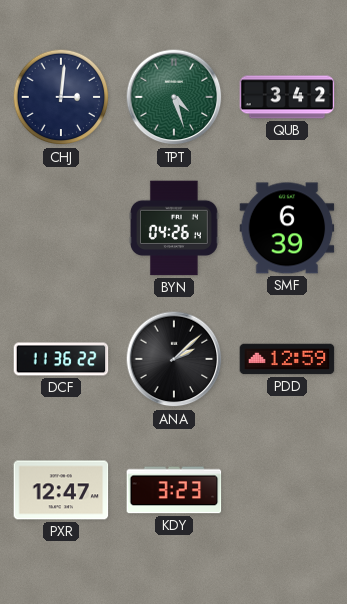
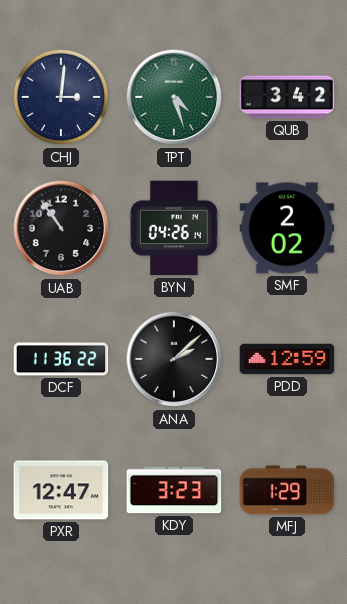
UAB: none -> 10:54 (61, 228)
SMF: 6:39 -> 2:02 (287, 228)
MFJ: none -> 1:29 (287, 490)
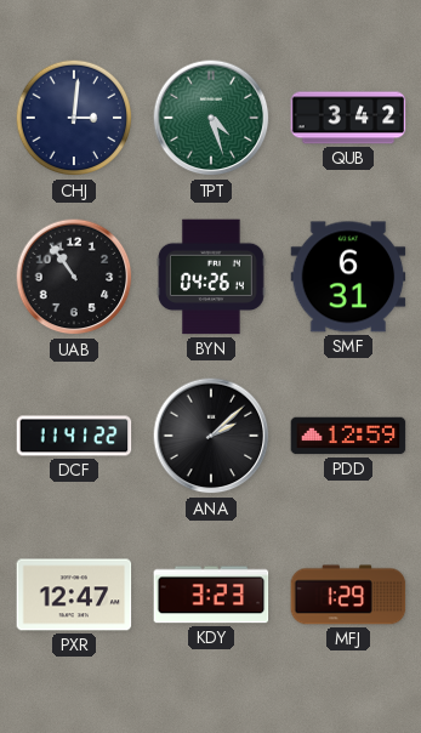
SMF: 2:02 -> 6:31 (348, 277)
DCF: 11:36 -> 11:41 (74, 436)
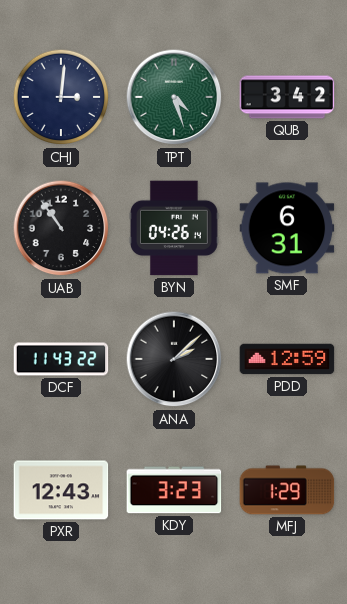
DCF: 11:41 -> 11:43 (61, 359)
PXR: 12:47 -> 12:43 (61, 490)
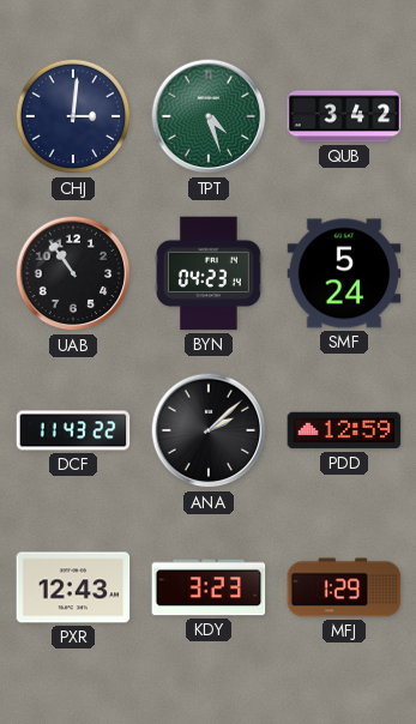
BYN: 04:26 -> 04:23 (209, 273)
SMF: 6:31 -> 5:24 (344, 273)
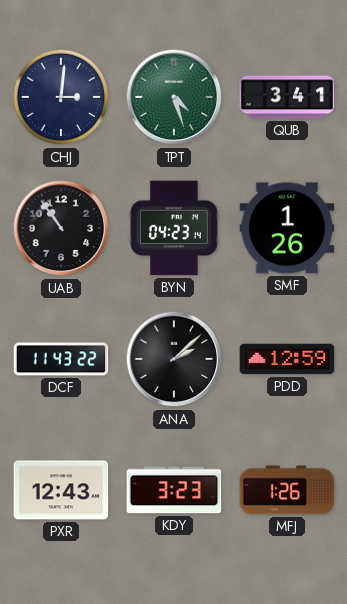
QUB: 3:42 -> 3:41 (287, 97)
SMF: 5:24 -> 1:26 (287, 228)
MFJ: 1:29 -> 1:26 (287, 490)
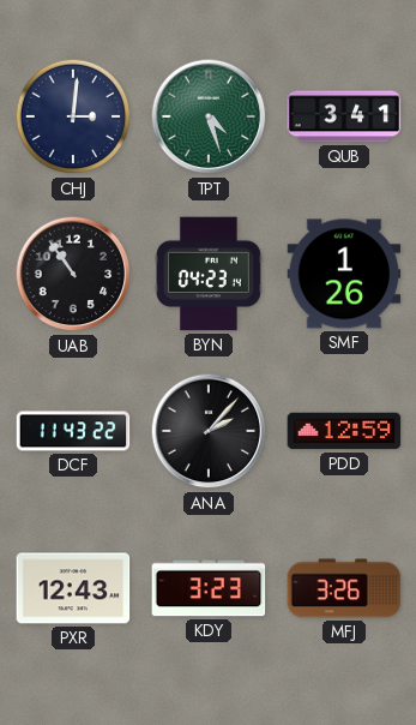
ANA: 2:08 -> 2:07 (209, 431)
MFJ: 1:26 -> 3:26 (344, 588)
